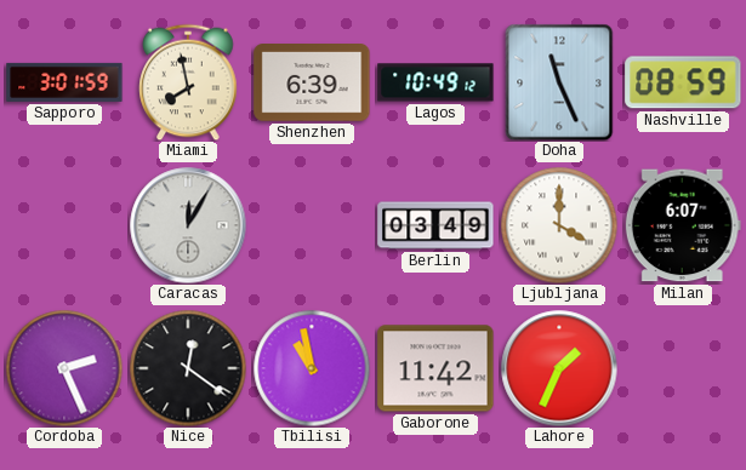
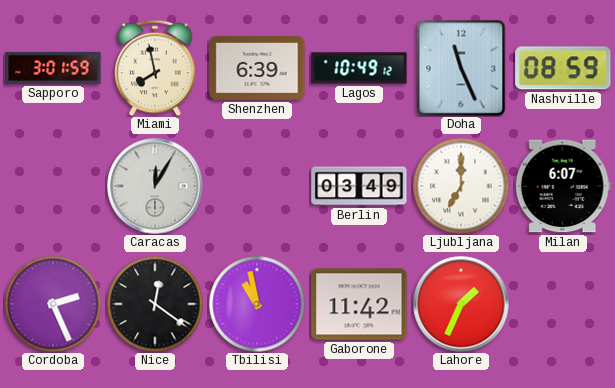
Ljubljana: 4:00 -> 7:00 (461, 186)
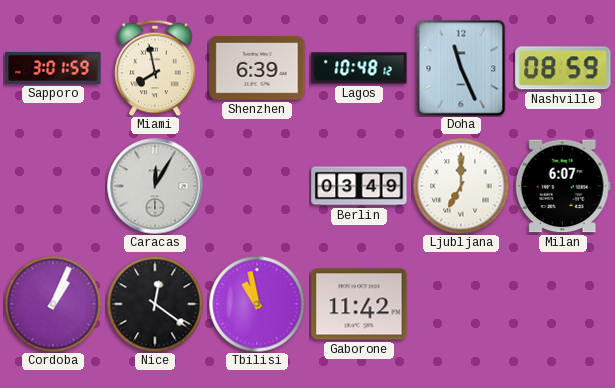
Lagos: 10:49 -> 10:48 (359, 68)
Cordoba: 2:26 -> 1:04 (53, 304)
Lahore: 1:34 -> none (461, 304)
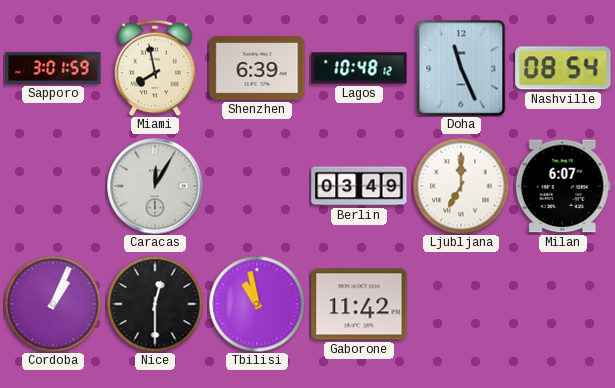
Nashville: 08:59 -> 08:54 (563, 68)
Nice: 12:21 -> 12:30 (155, 304)
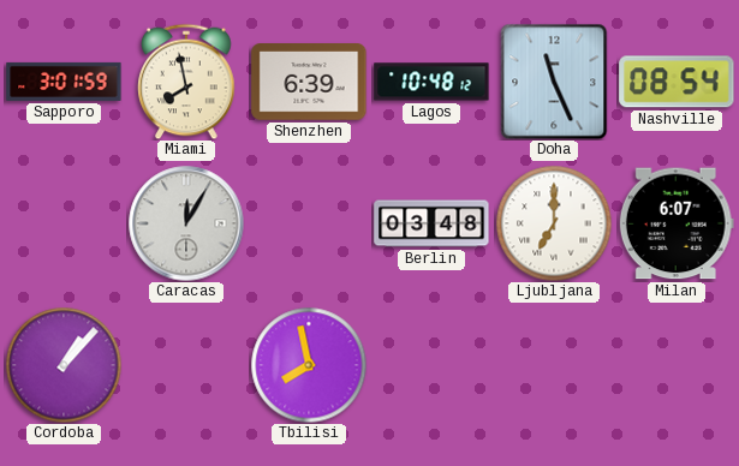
Berlin: 03:49 -> 03:48 (431, 223)
Cordoba: 1:04 -> 1:07 (64, 365)
Nice: 12:30 -> none (155, 304)
Tbilisi: 10:58 -> 7:58 (309, 365)
Gaborone: 11:42 -> none (359, 304)
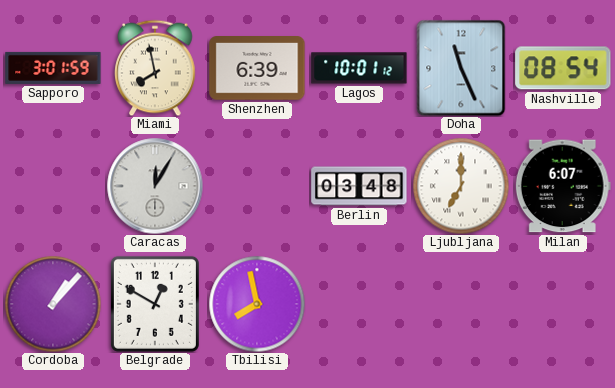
Lagos: 10:48 -> 10:01 (359, 68)
Belgrade: none -> 12:50 (155, 304)
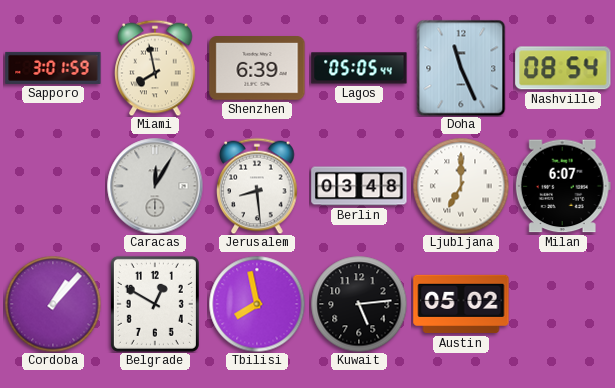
Lagos: 10:01 -> 05:05 (359, 68)
Jerusalem: none -> 8:29 (257, 186)
Kuwait: none -> 5:14 (359, 304)
Austin: none -> 05:02 (461, 304)
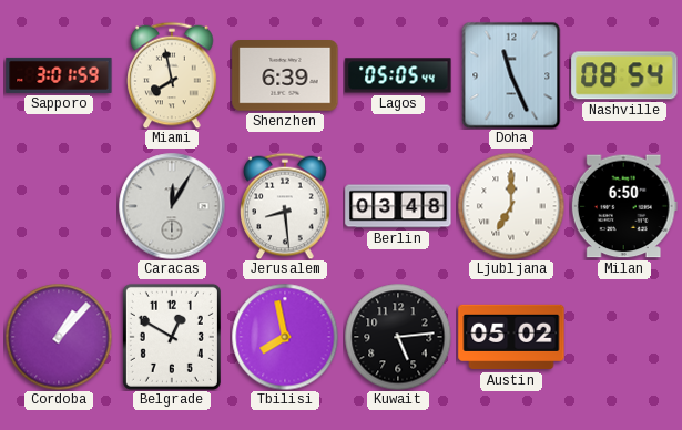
Milan: 6:07 -> 6:50 (624, 206)
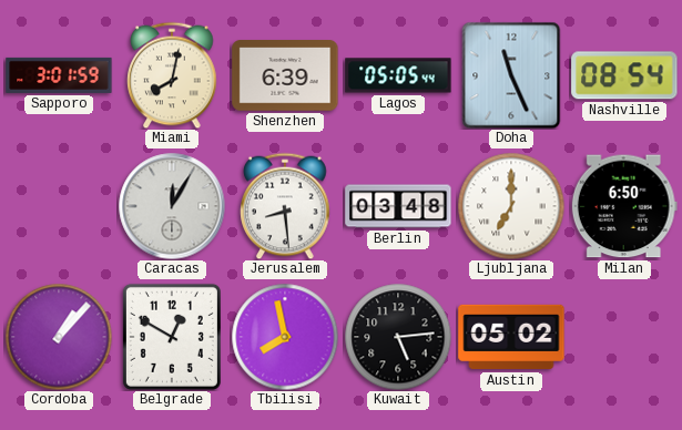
Miami: 7:58 -> 8:02 (172, 75)
